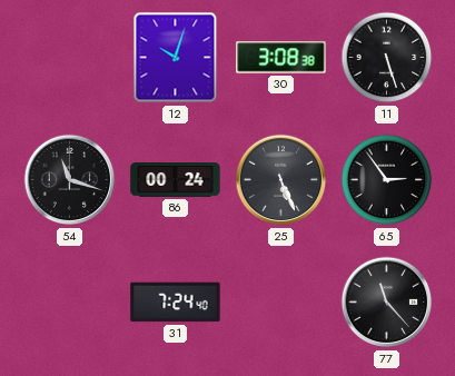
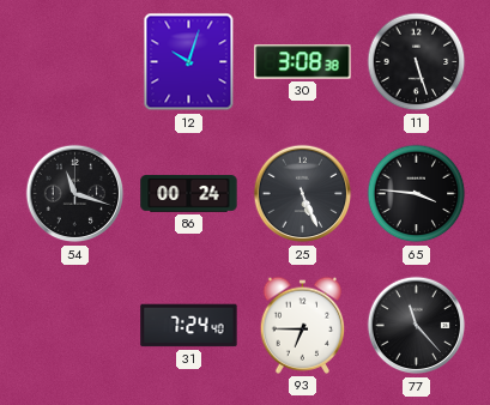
65: 2:54 -> 3:46 (417, 194)
93: none -> 6:45 (303, 325)
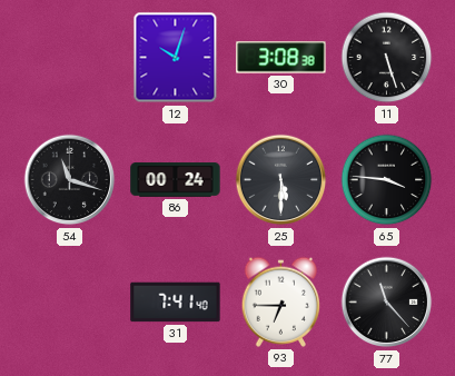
25: 5:26 -> 5:30 (281, 180)
31: 7:24 -> 7:41 (176, 303)
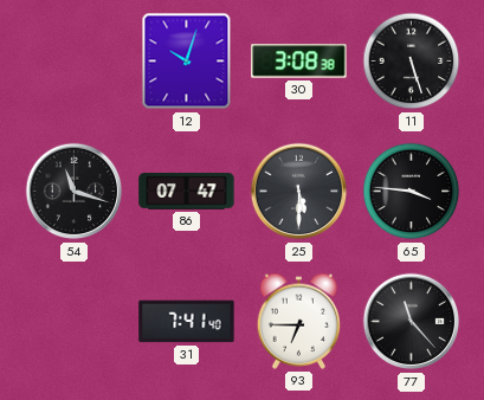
86: 00:24 -> 07:47 (187, 192)
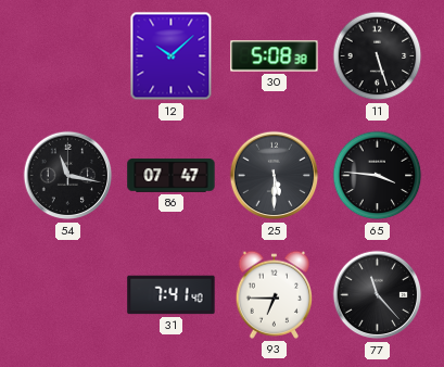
12: 10:03 -> 10:08 (172, 56)
30: 3:08 -> 5:08 (275, 56)
54: 11:18 -> 11:17 (68, 176)
